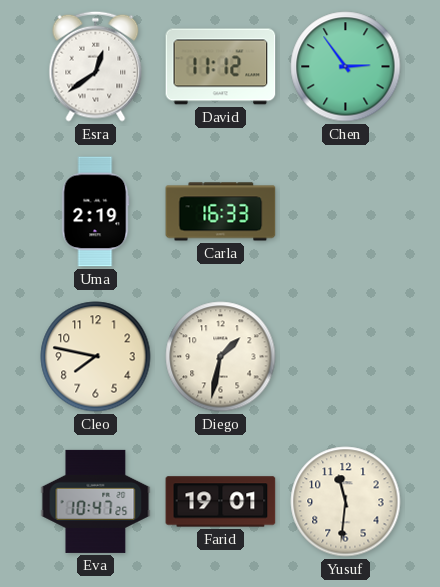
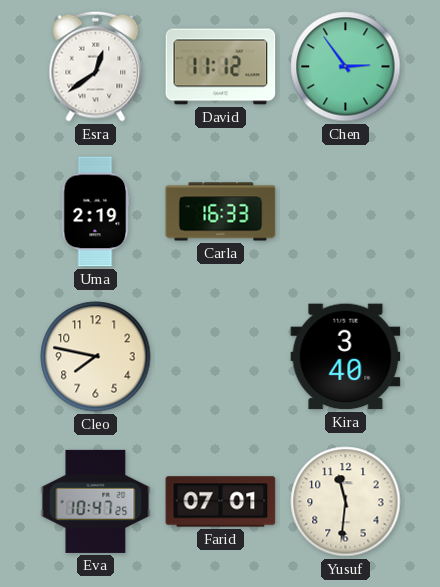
Diego: 1:32 -> none (221, 357)
Kira: none -> 3:40 (346, 357)
Farid: 19:01 -> 07:01 (221, 502)
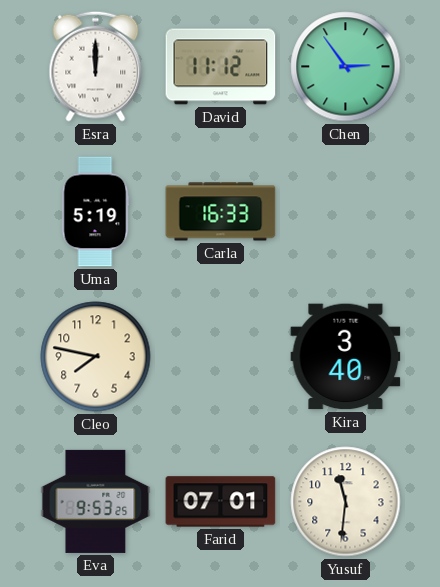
Esra: 12:39 -> 12:00 (96, 66)
Uma: 2:19 -> 5:19 (95, 212)
Eva: 10:47 -> 9:53 (96, 501)
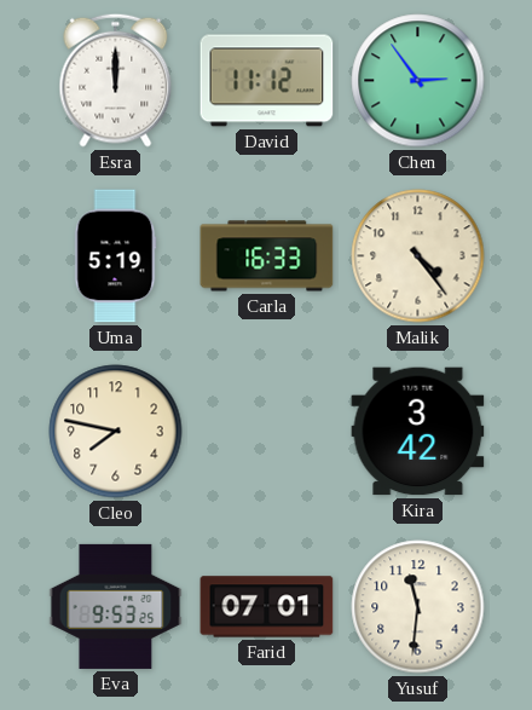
Malik: none -> 4:24 (418, 256)
Kira: 3:40 -> 3:42 (418, 432)
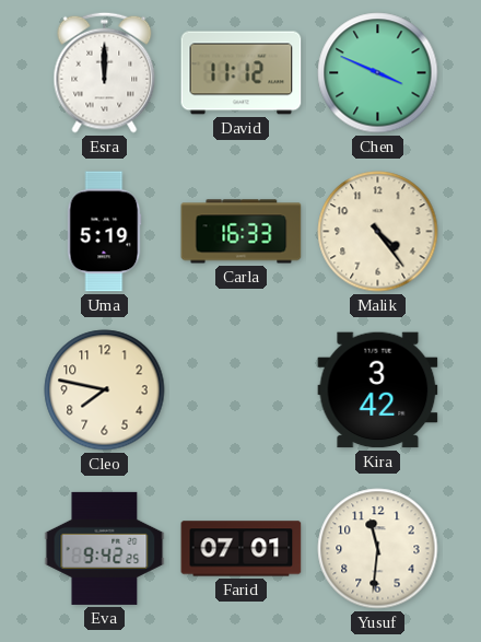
Chen: 2:54 -> 3:49 (378, 73)
Eva: 9:53 -> 9:42 (105, 548)
